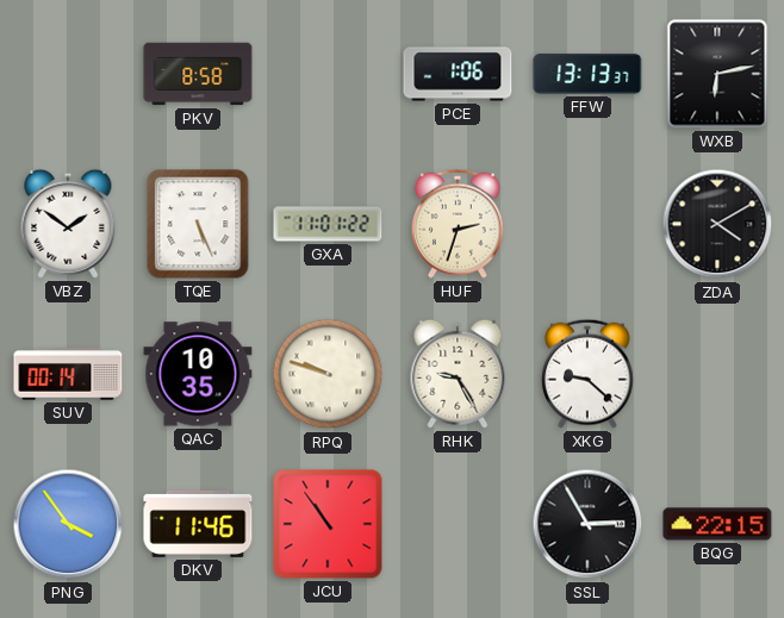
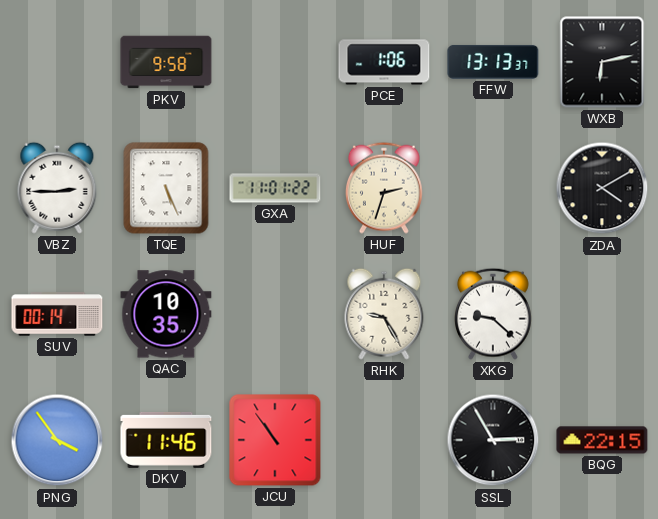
PKV: 8:58 -> 9:58 (166, 62)
VBZ: 1:51 -> 2:45 (57, 188)
RPQ: 9:48 -> none (328, 374)
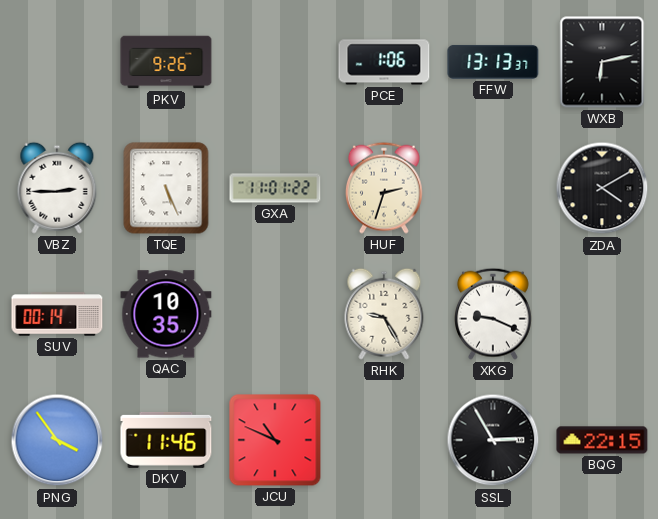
PKV: 9:58 -> 9:26 (166, 62)
XKG: 9:22 -> 9:19 (493, 314)
JCU: 10:54 -> 10:49 (275, 440)
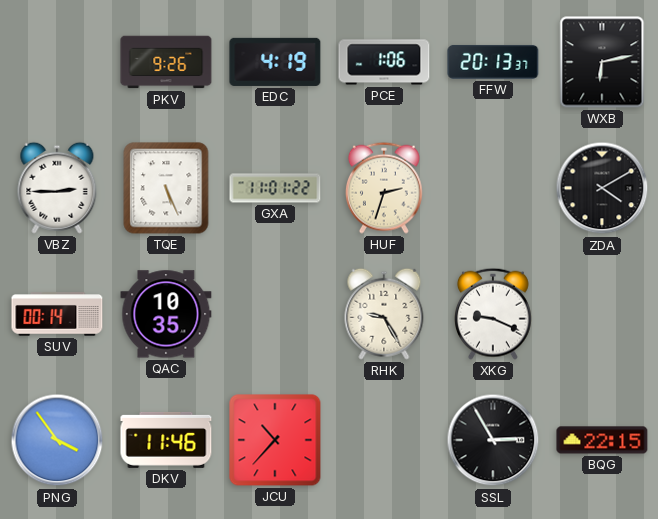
EDC: none -> 4:19 (275, 62)
FFW: 13:13 -> 20:13 (493, 62)
JCU: 10:49 -> 10:37 (275, 440)
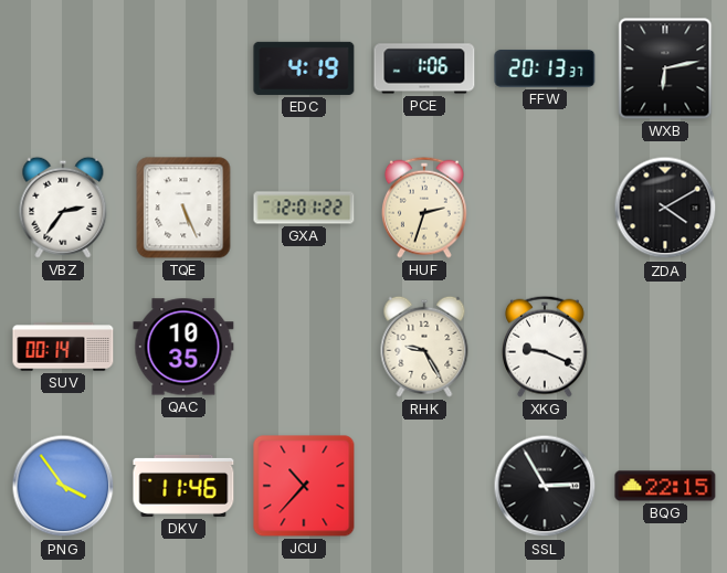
PKV: 9:26 -> none (166, 62)
VBZ: 2:45 -> 2:36 (63, 208)
GXA: 11:01 -> 12:01 (304, 208)
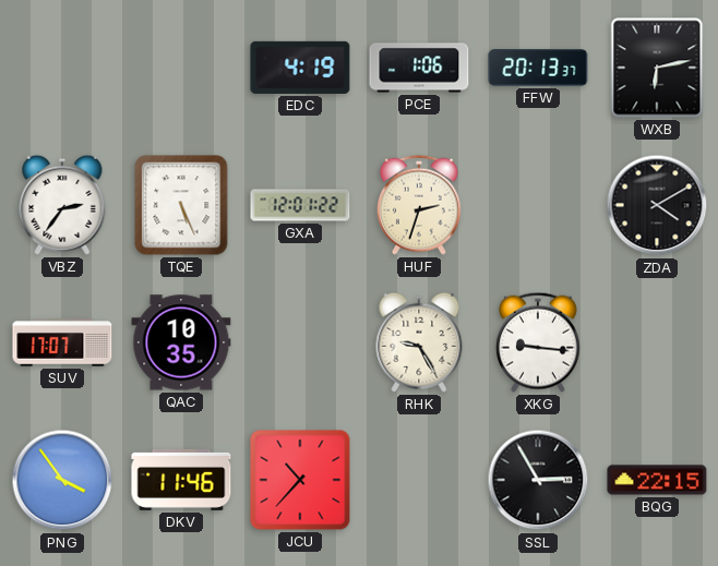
SUV: 00:14 -> 17:07 (62, 342)
XKG: 9:19 -> 9:16 (538, 342)
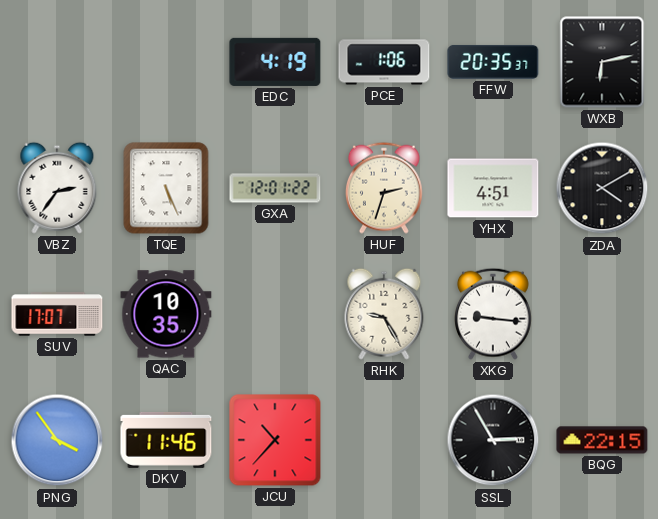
FFW: 20:13 -> 20:35 (493, 62)
YHX: none -> 4:51 (493, 188)
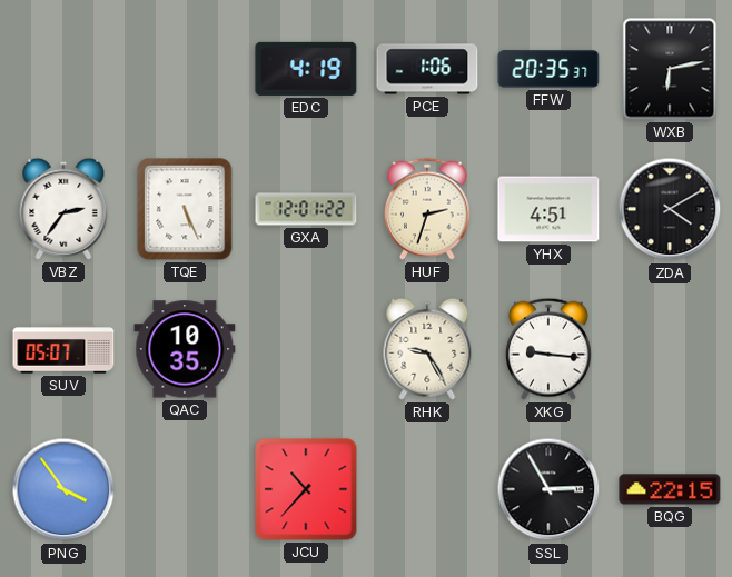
SUV: 17:07 -> 05:07 (63, 349)
DKV: 11:46 -> none (166, 440)
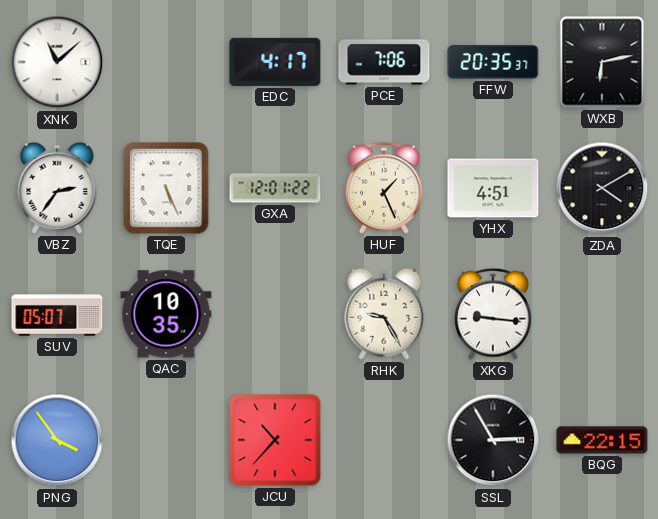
XNK: none -> 11:08 (57, 62)
EDC: 4:19 -> 4:17 (275, 62)
PCE: 1:06 -> 7:06 (384, 62)
HUF: 2:33 -> 1:26 (384, 188)
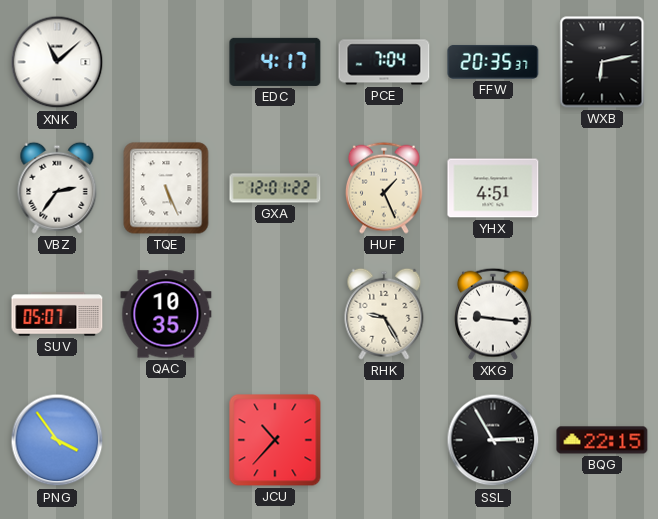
PCE: 7:06 -> 7:04 (384, 62)
ZDA: 4:10 -> none (602, 188)
